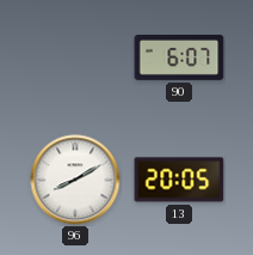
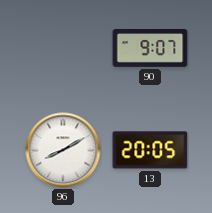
90: 6:07 -> 9:07 (150, 49)
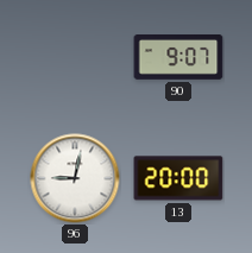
96: 8:10 -> 9:02 (75, 178)
13: 20:05 -> 20:00 (178, 178)
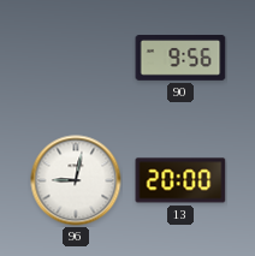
90: 9:07 -> 9:56 (180, 59)
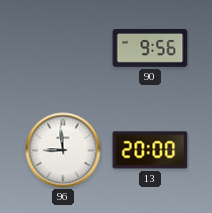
96: 9:02 -> 8:59 (63, 150)
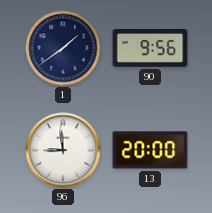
1: none -> 1:39 (63, 48)
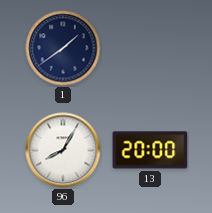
90: 9:56 -> none (150, 49)
96: 8:59 -> 8:05 (63, 150)
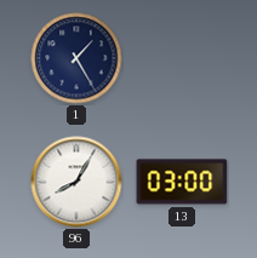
1: 1:39 -> 1:25 (76, 58)
13: 20:00 -> 03:00 (182, 182)
